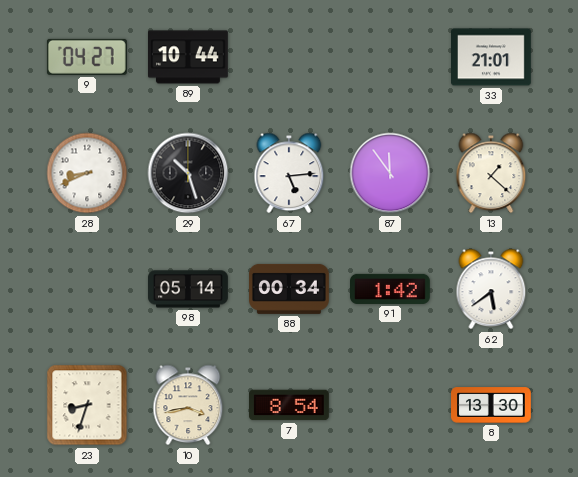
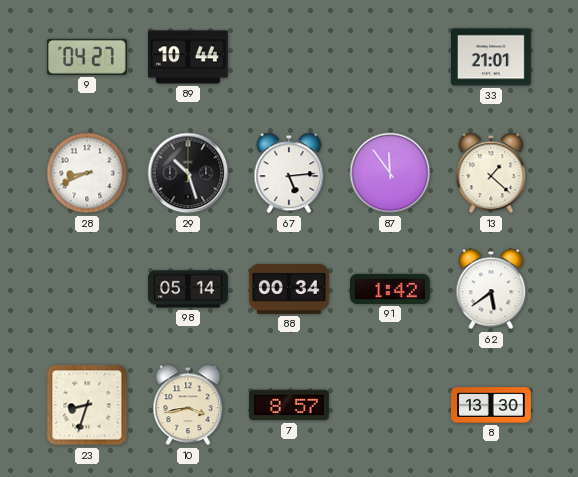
7: 8:54 -> 8:57 (290, 405)
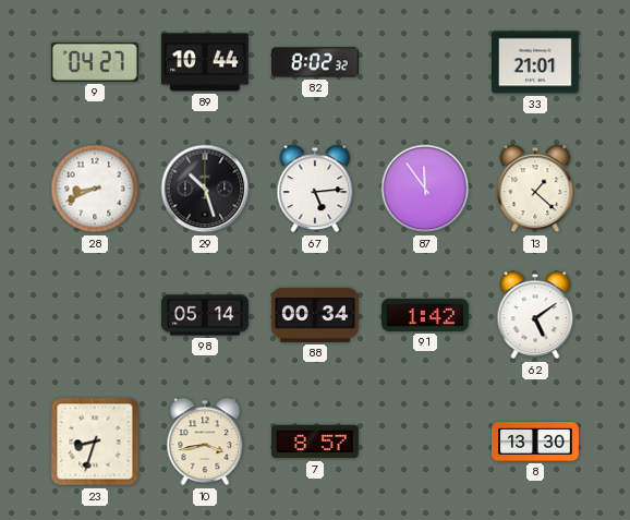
82: none -> 8:02 (316, 62)
62: 5:39 -> 5:09 (535, 315)
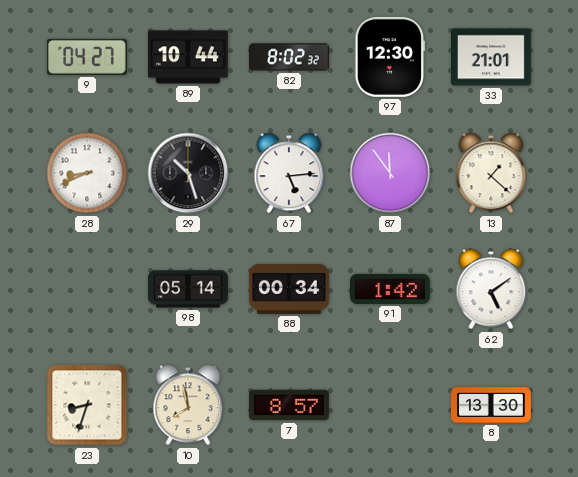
97: none -> 12:30 (390, 57)
10: 3:43 -> 7:58 (188, 405)
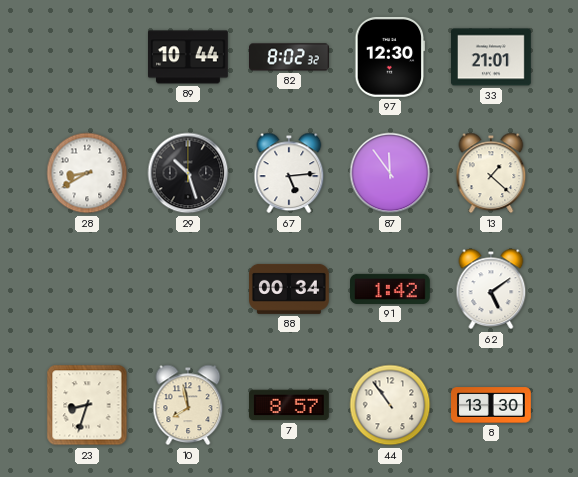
9: 04:27 -> none (87, 57)
28: 8:41 -> 8:40 (87, 173)
98: 05:14 -> none (189, 289)
44: none -> 10:54 (390, 405)
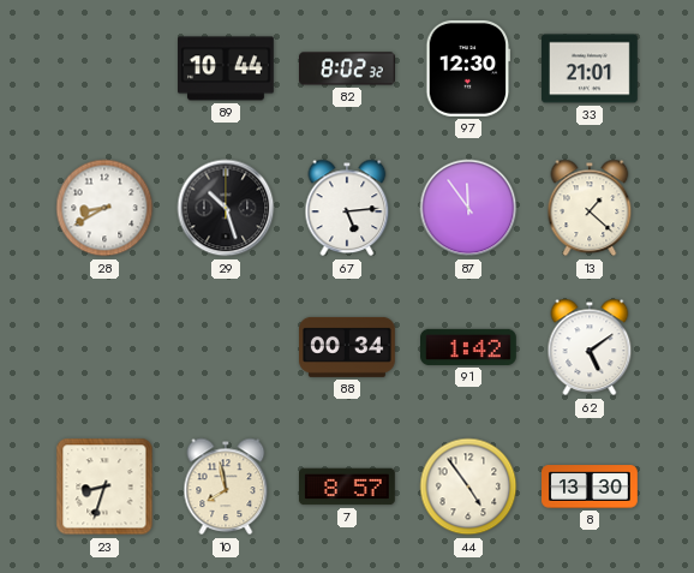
44: 10:54 -> 4:54 (468, 487)
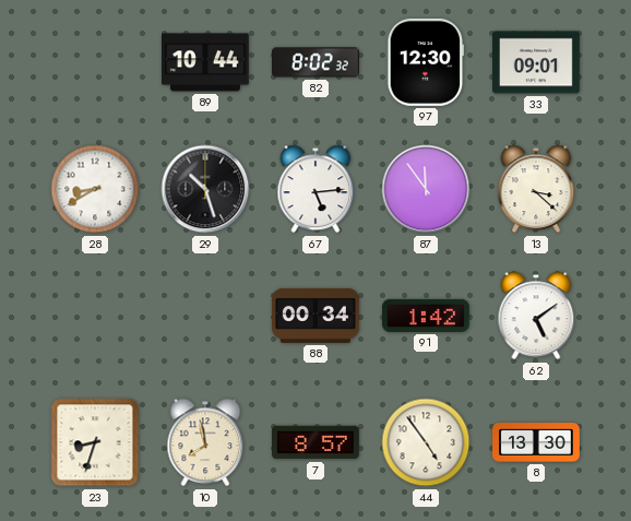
33: 21:01 -> 09:01 (537, 62)
13: 1:22 -> 3:22 (536, 189)
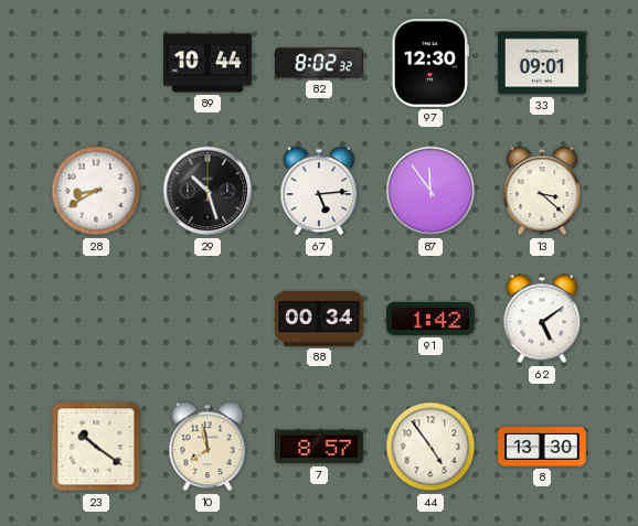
23: 8:33 -> 10:21 (96, 447)
